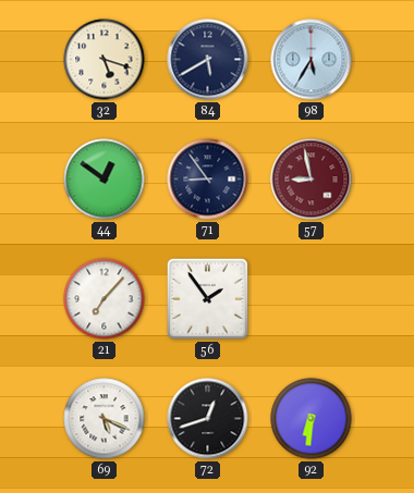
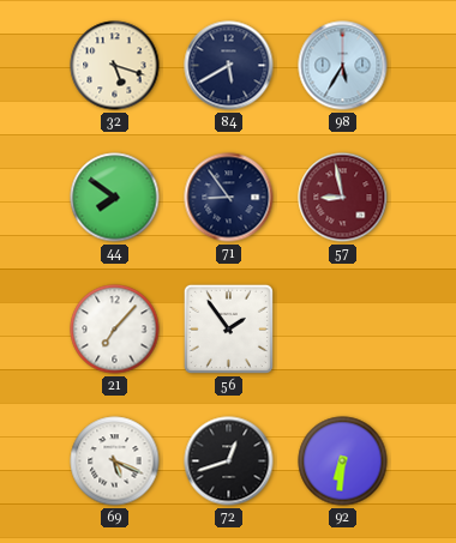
44: 12:51 -> 7:51 (115, 198)
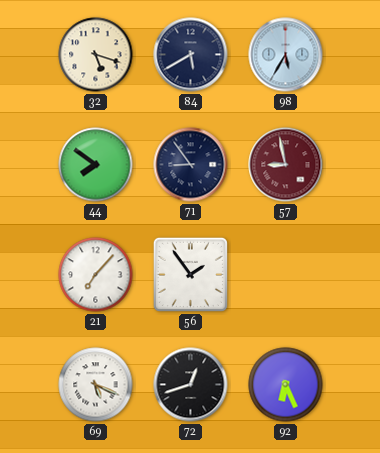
92: 6:31 -> 6:26 (286, 385)
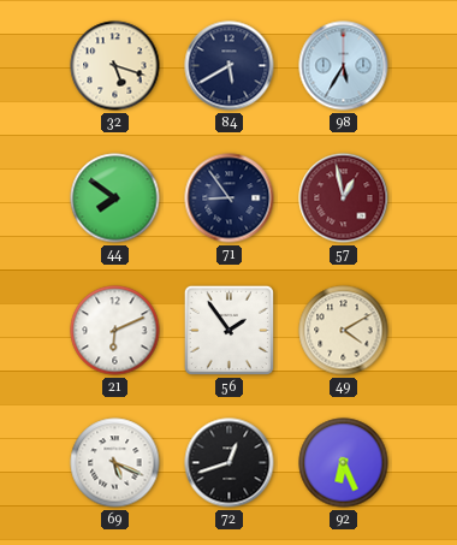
57: 8:58 -> 12:58 (344, 199)
21: 7:07 -> 6:11 (115, 331)
49: none -> 4:10 (344, 331)
